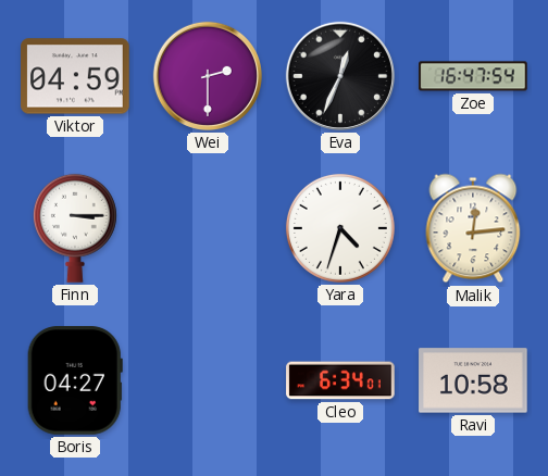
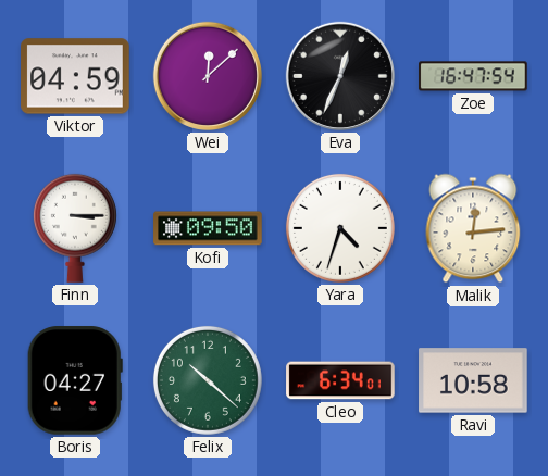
Wei: 2:30 -> 12:08 (208, 76)
Kofi: none -> 09:50 (208, 228)
Felix: none -> 10:22 (208, 380)
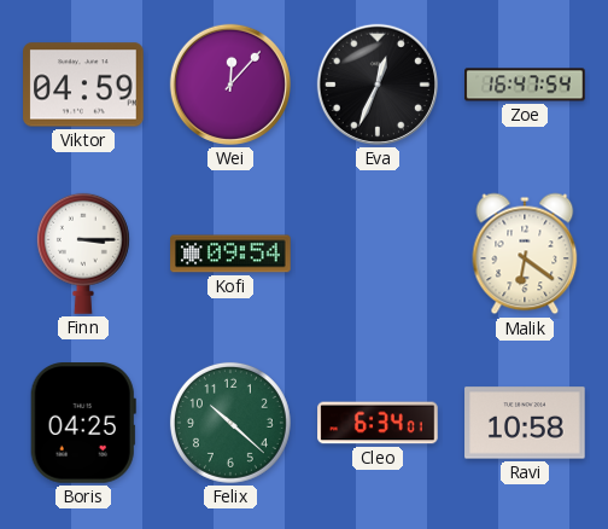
Wei: 12:08 -> 12:07 (230, 85)
Kofi: 09:50 -> 09:54 (230, 254)
Yara: 4:33 -> none (340, 228)
Malik: 12:14 -> 6:21 (525, 254)
Boris: 04:27 -> 04:25 (83, 423)
